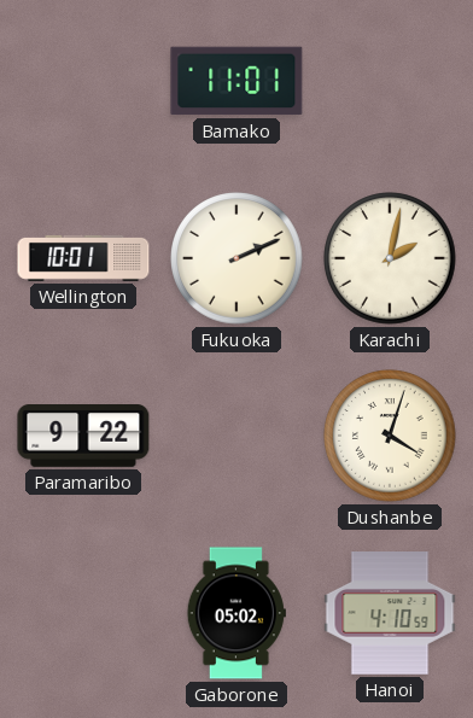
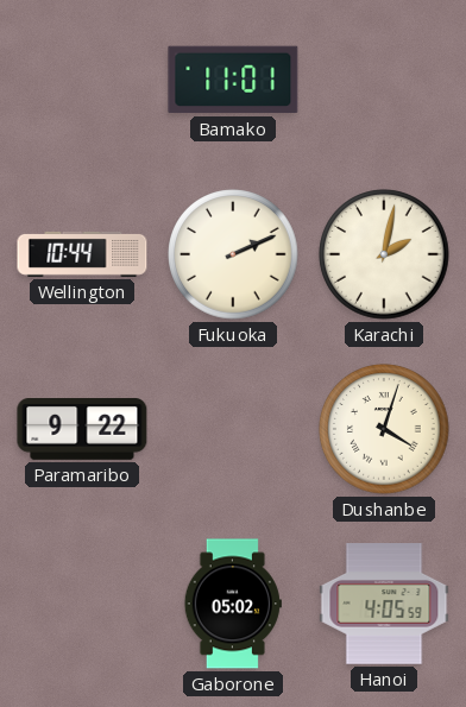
Wellington: 10:01 -> 10:44 (82, 254)
Hanoi: 4:10 -> 4:05 (384, 604)
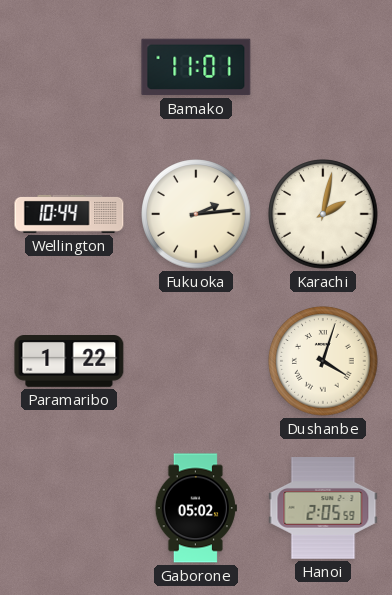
Fukuoka: 2:11 -> 2:14 (196, 214)
Paramaribo: 9:22 -> 1:22 (69, 362)
Hanoi: 4:05 -> 2:05 (323, 508)
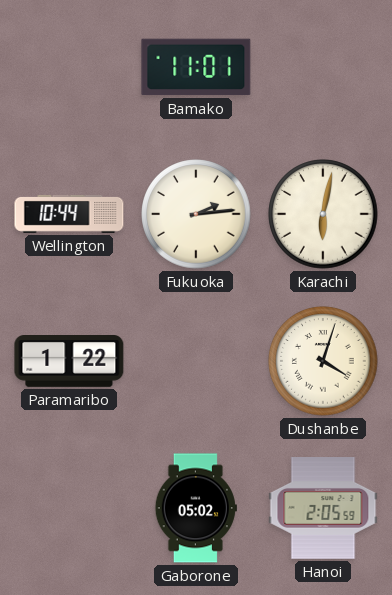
Karachi: 2:02 -> 6:02 (323, 214)
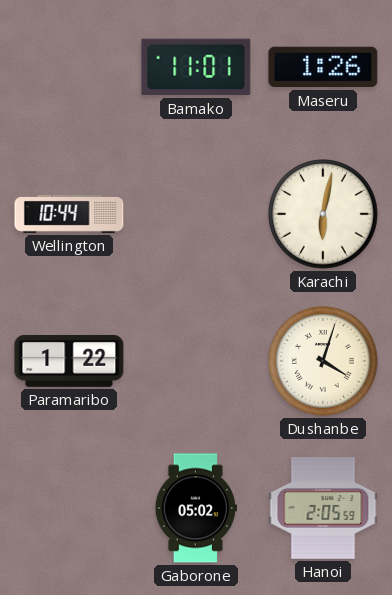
Maseru: none -> 1:26 (323, 67)
Fukuoka: 2:14 -> none (196, 214)
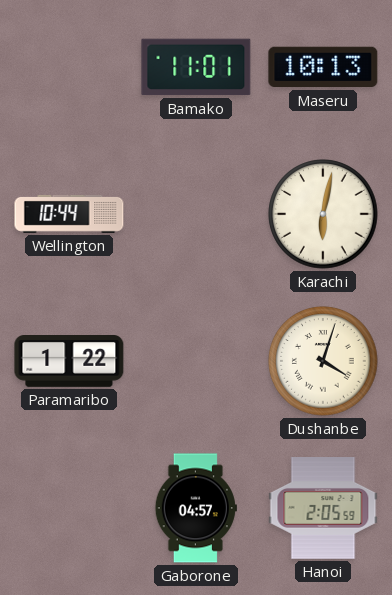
Maseru: 1:26 -> 10:13 (323, 67)
Gaborone: 05:02 -> 04:57 (196, 508)
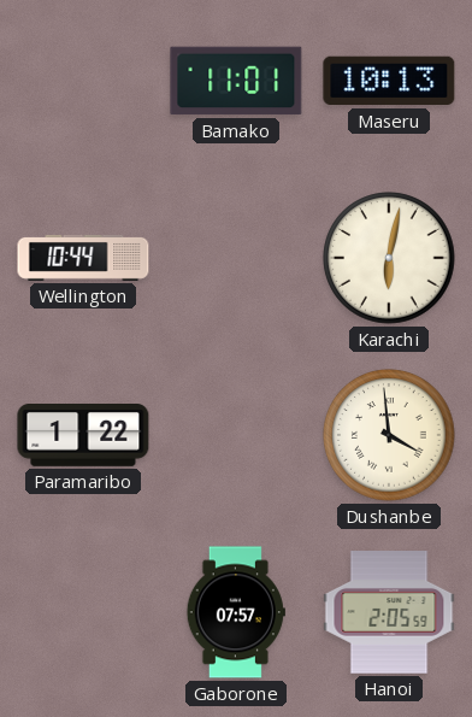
Dushanbe: 4:03 -> 3:59 (389, 435)
Gaborone: 04:57 -> 07:57 (236, 612)
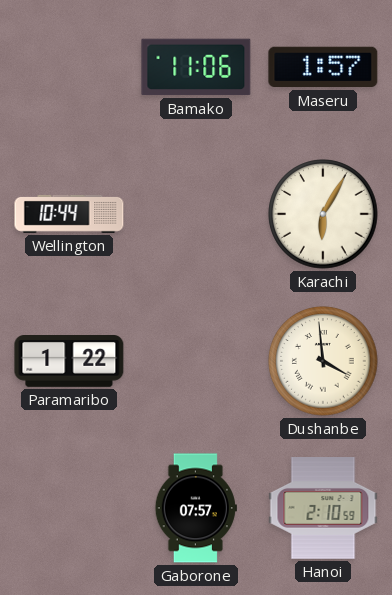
Bamako: 11:01 -> 11:06 (196, 67)
Maseru: 10:13 -> 1:57 (323, 67)
Karachi: 6:02 -> 6:05 (323, 214)
Hanoi: 2:05 -> 2:10 (323, 508)
